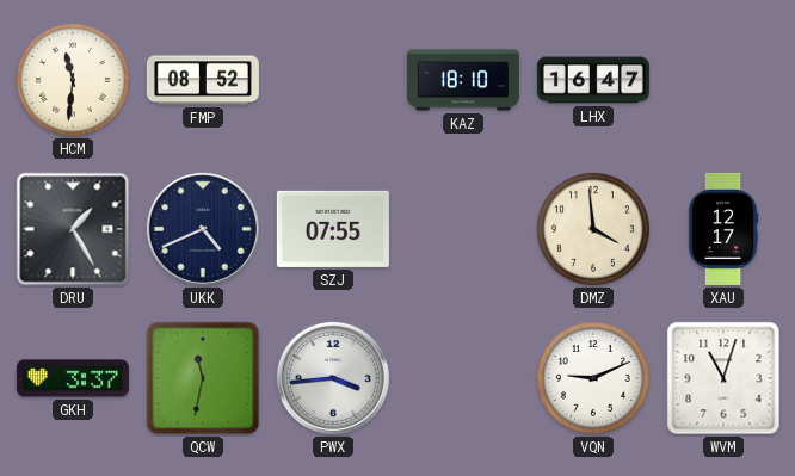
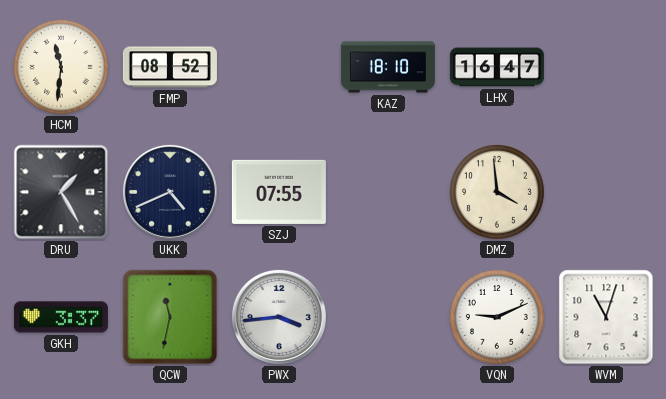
XAU: 12:17 -> none (723, 229)
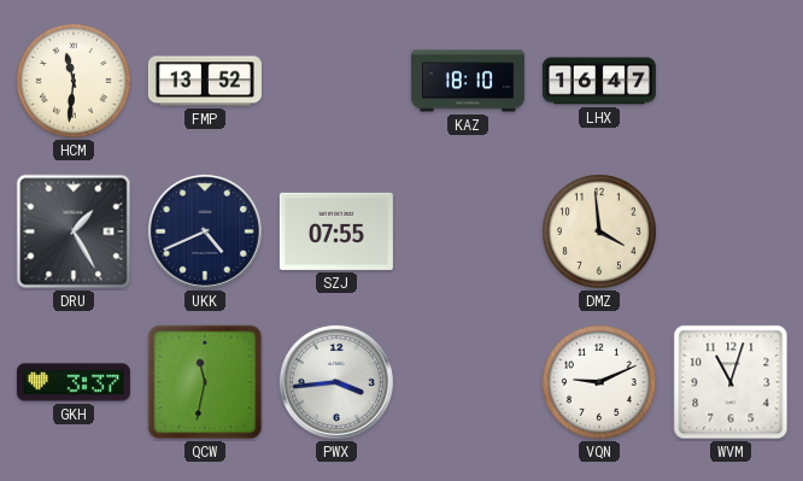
FMP: 08:52 -> 13:52 (205, 81)
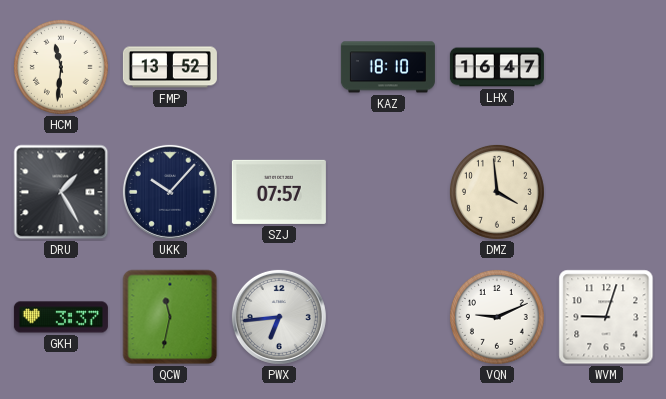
UKK: 4:41 -> 10:07 (170, 192)
SZJ: 07:55 -> 07:57 (279, 192)
PWX: 3:44 -> 6:44 (279, 317)
WVM: 11:03 -> 9:03 (606, 317)
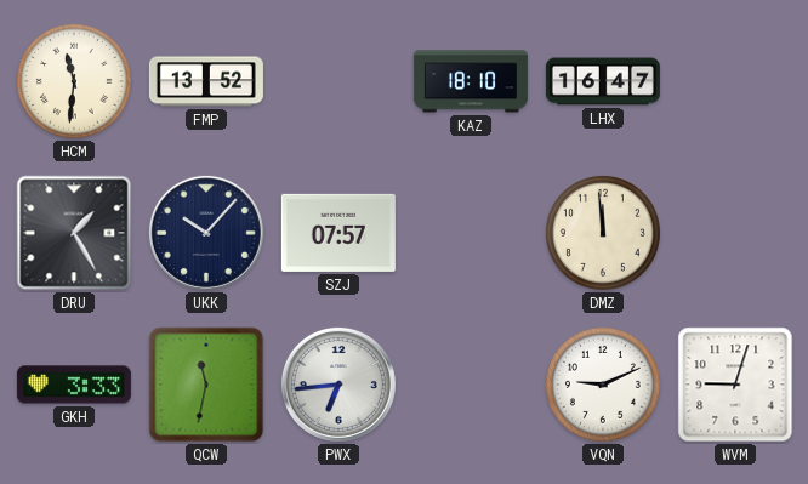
DMZ: 3:59 -> 11:59 (603, 233)
GKH: 3:37 -> 3:33 (74, 385)
